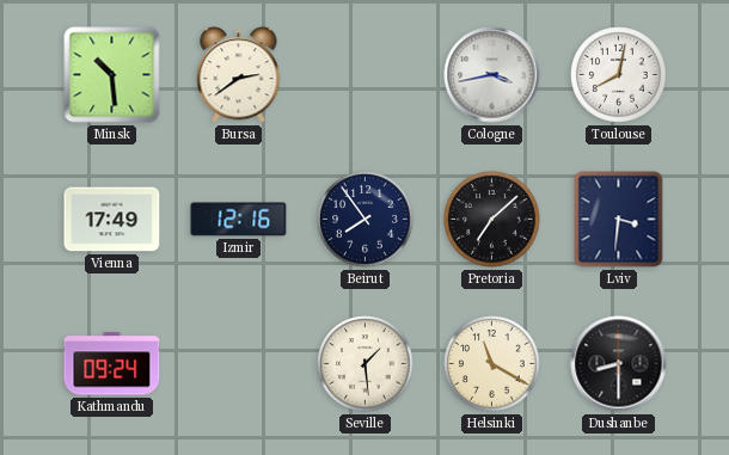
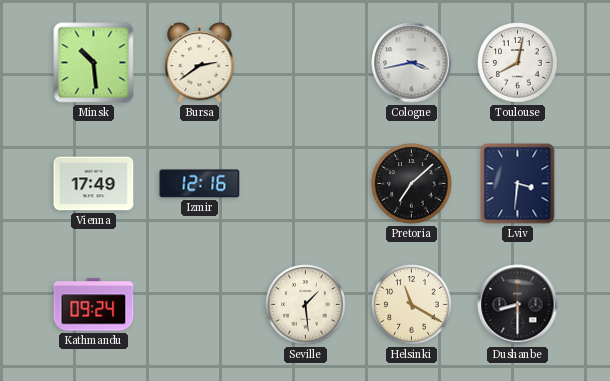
Beirut: 7:54 -> none (366, 220)
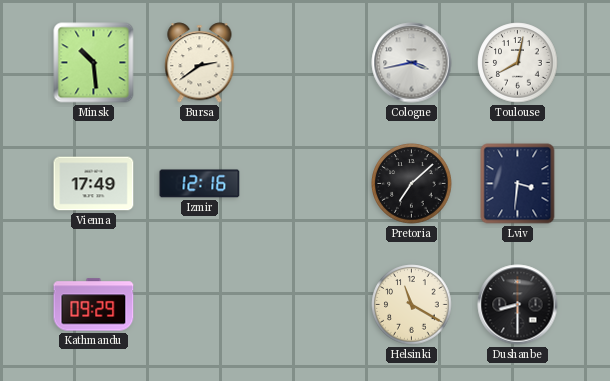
Kathmandu: 09:24 -> 09:29 (94, 305)
Seville: 1:29 -> none (306, 305)
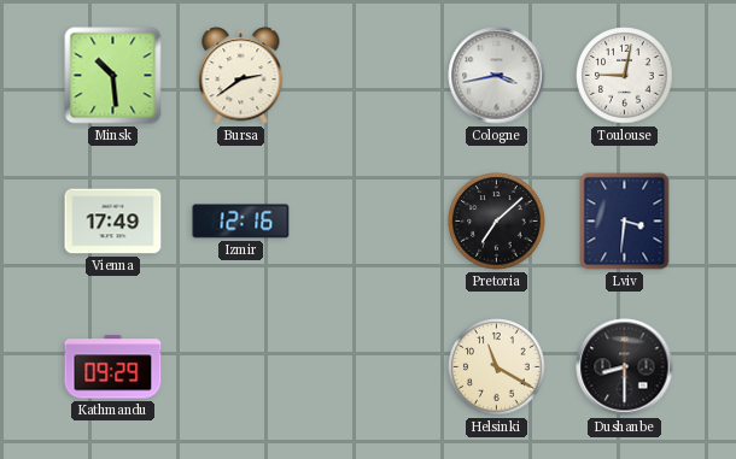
Toulouse: 8:02 -> 9:02 (625, 76)
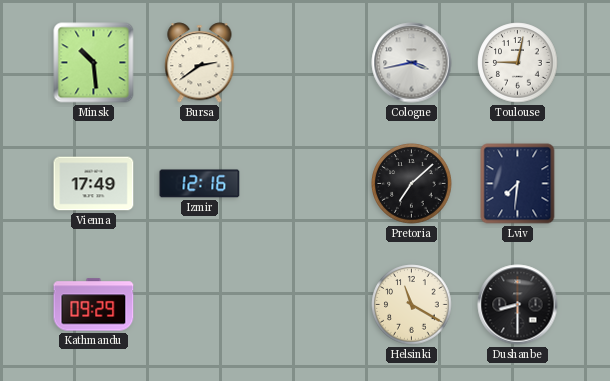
Lviv: 3:31 -> 7:31 (518, 184)
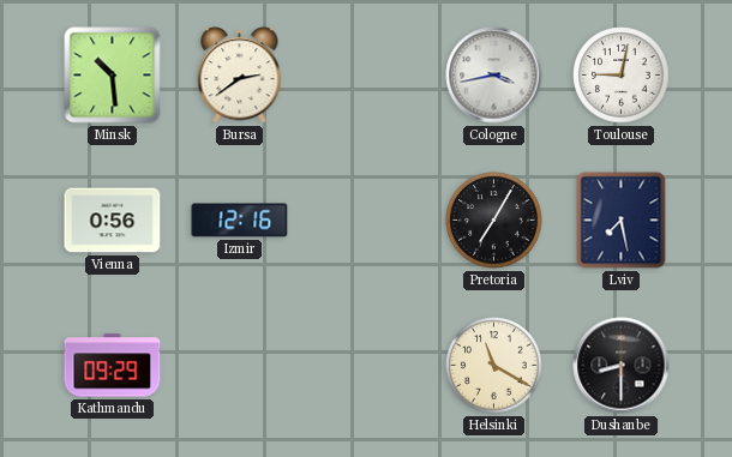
Vienna: 17:49 -> 0:56 (113, 221)
Pretoria: 7:08 -> 7:05 (494, 221)
Lviv: 7:31 -> 7:28 (622, 221)
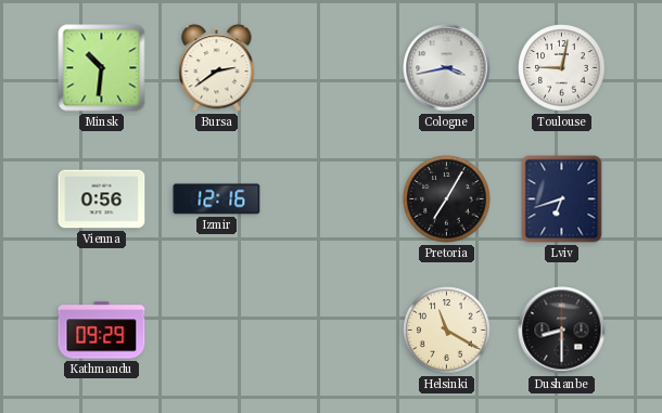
Minsk: 10:29 -> 10:31 (102, 68)
Lviv: 7:28 -> 6:42 (562, 199)
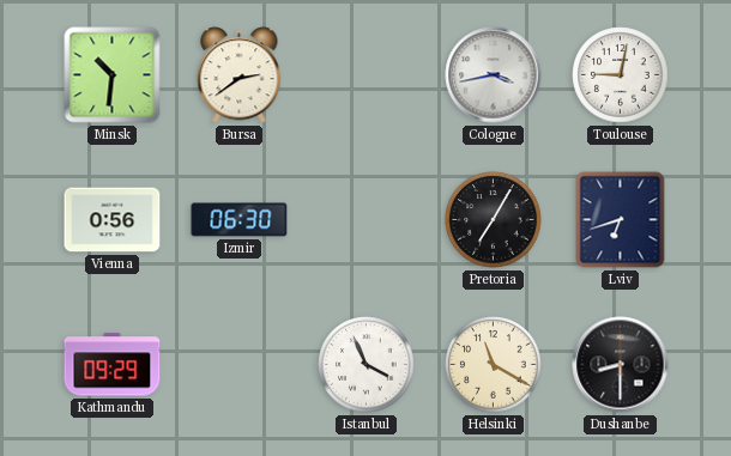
Izmir: 12:16 -> 06:30 (240, 220)
Istanbul: none -> 3:56 (367, 365)
